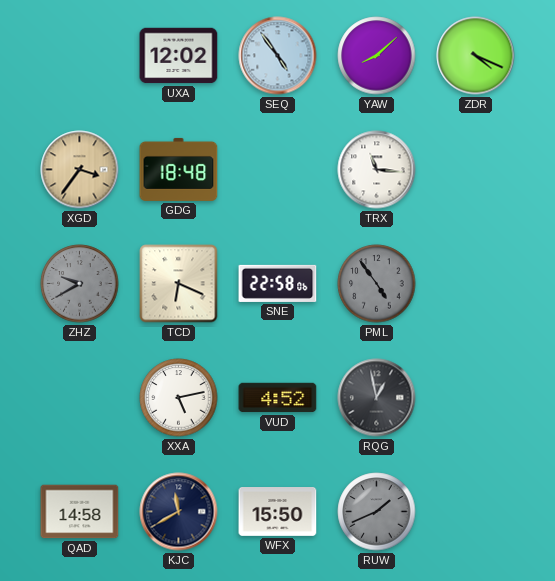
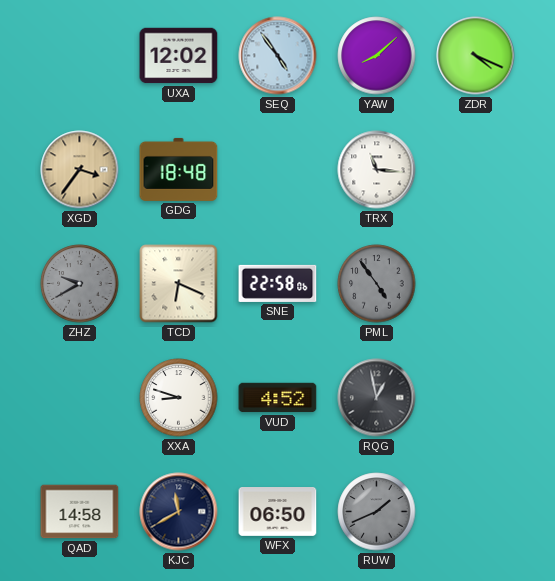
XXA: 5:13 -> 8:48 (179, 398)
WFX: 15:50 -> 06:50 (278, 512)
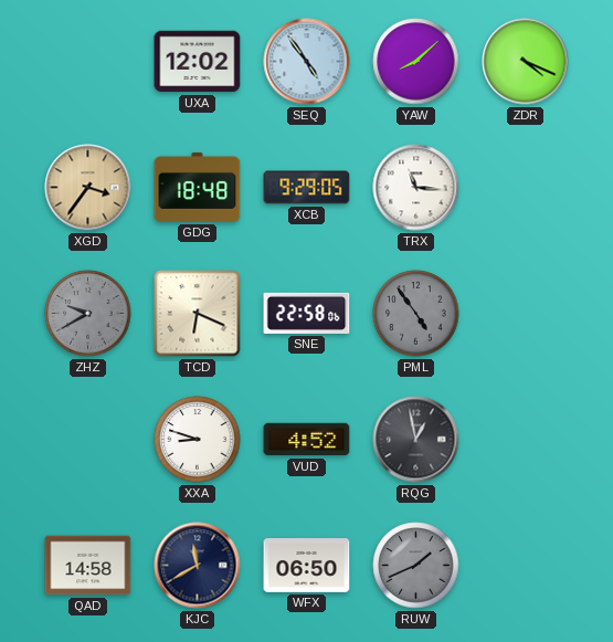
XCB: none -> 9:29 (307, 188)
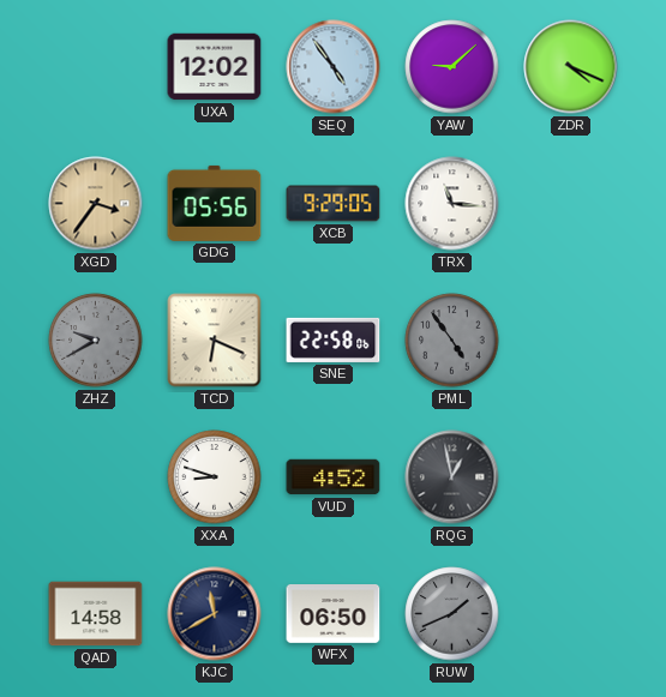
YAW: 8:08 -> 9:08 (452, 67)
GDG: 18:48 -> 05:56 (215, 203)
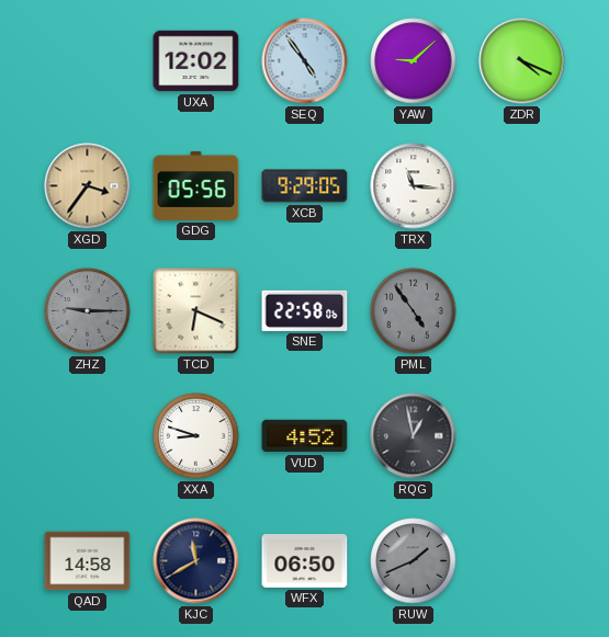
ZHZ: 9:40 -> 9:15 (88, 311)
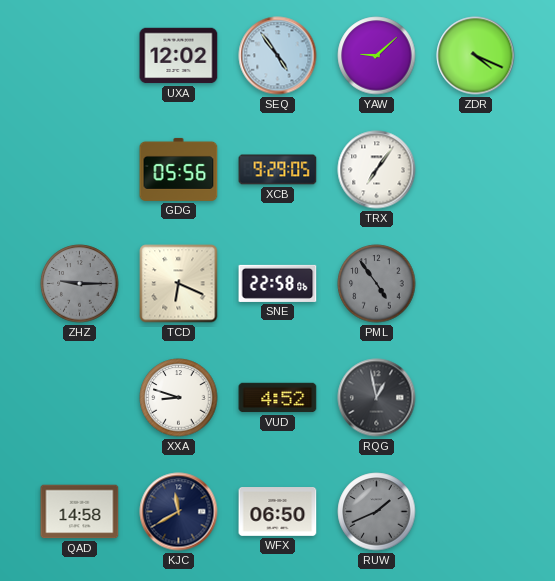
XGD: 3:36 -> none (88, 186)
TRX: 11:16 -> 7:06 (377, 170)
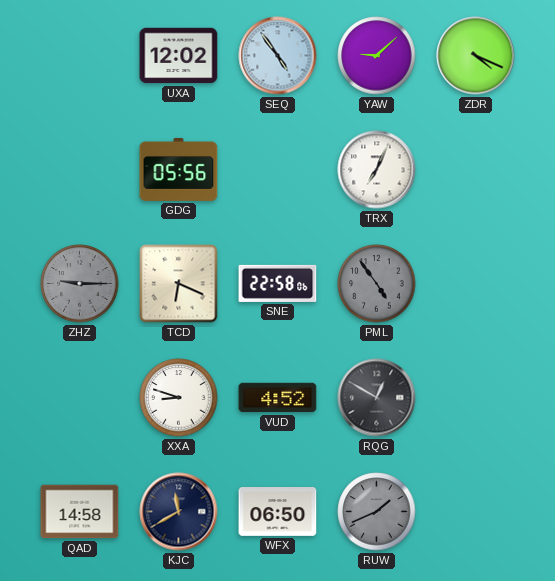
XCB: 9:29 -> none (278, 170)
TRX: 7:06 -> 7:04 (377, 170)
RQG: 12:58 -> 12:50 (377, 398)
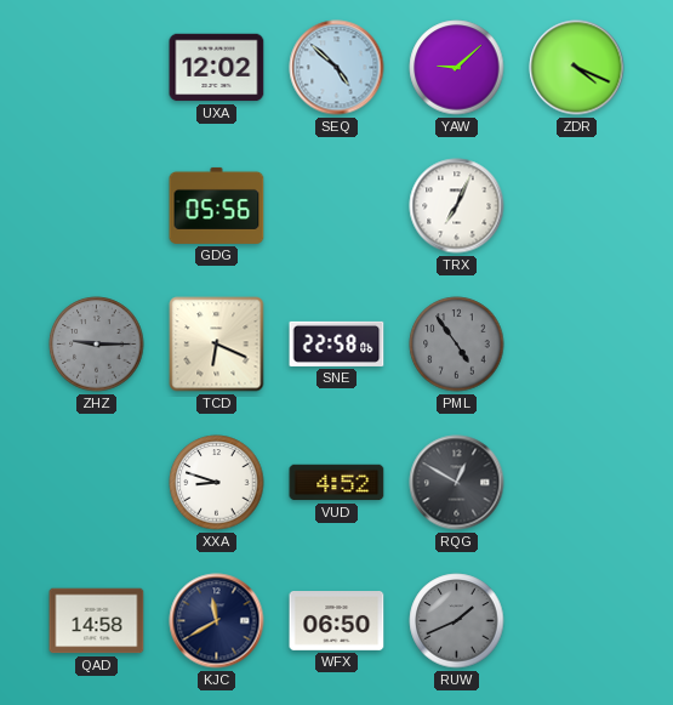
SEQ: 4:54 -> 4:52 (337, 68)
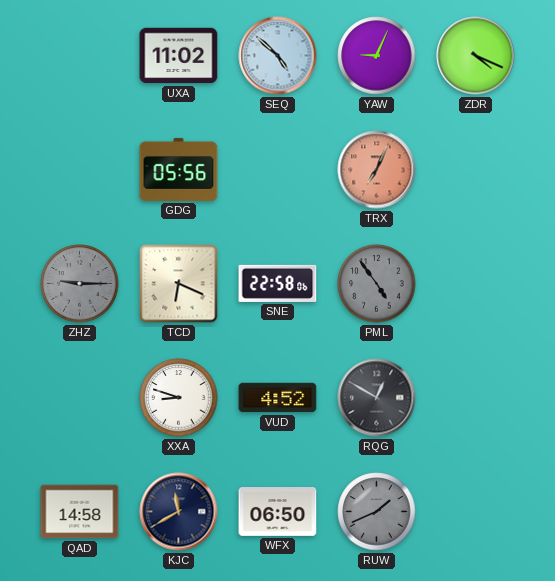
UXA: 12:02 -> 11:02 (179, 56)
YAW: 9:08 -> 9:04 (377, 56)
TRX dial: white -> salmon (377, 170)
